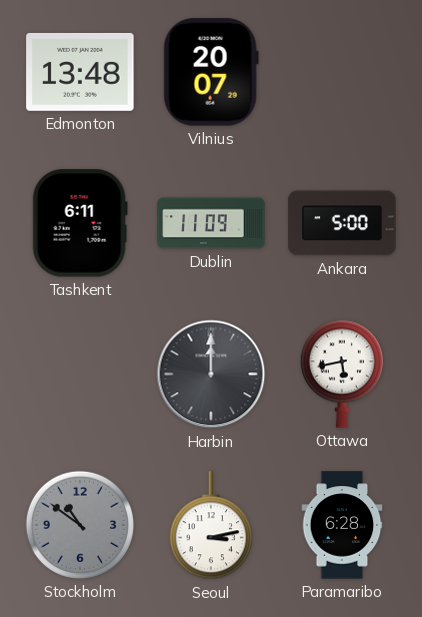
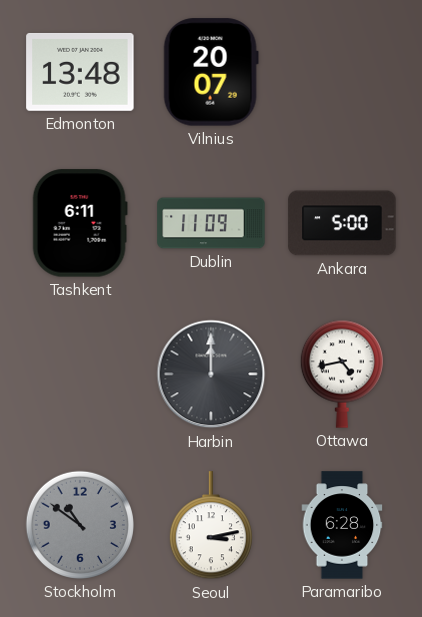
Ottawa: 5:43 -> 4:43 (342, 374)
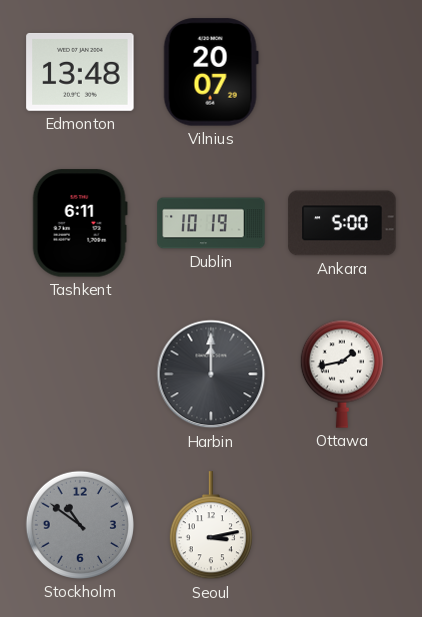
Dublin: 11:09 -> 10:19 (211, 223)
Ottawa: 4:43 -> 1:43 (342, 374)
Paramaribo: 6:28 -> none (342, 525)
